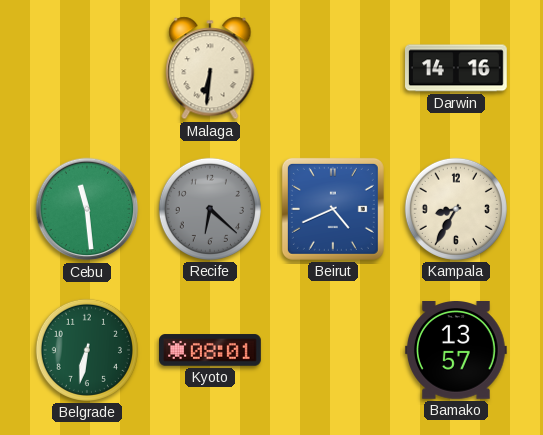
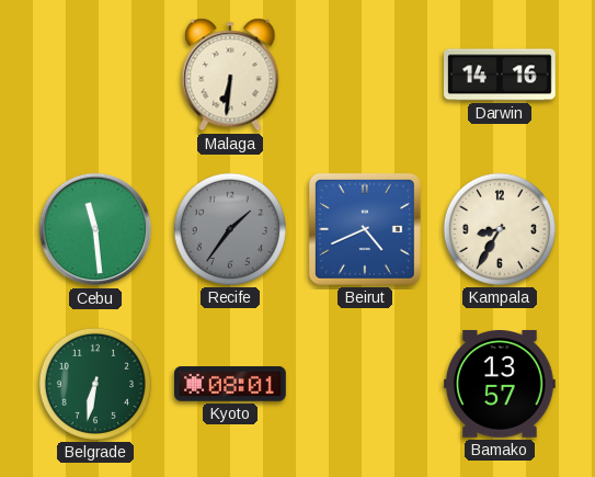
Recife: 6:22 -> 1:36 (230, 229)
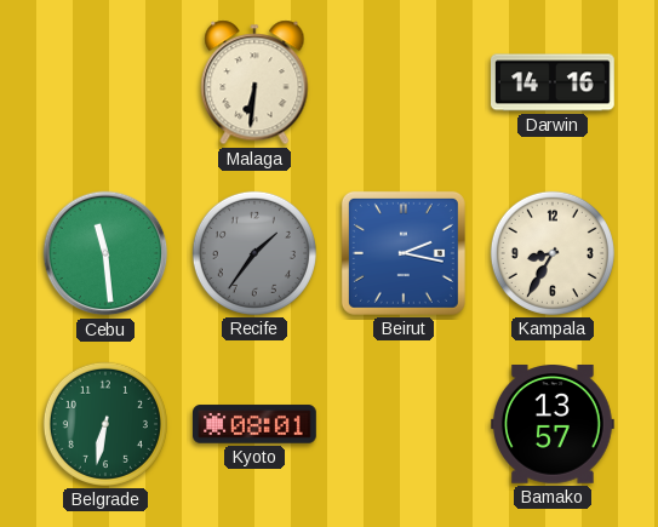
Beirut: 4:41 -> 2:17 (404, 253)
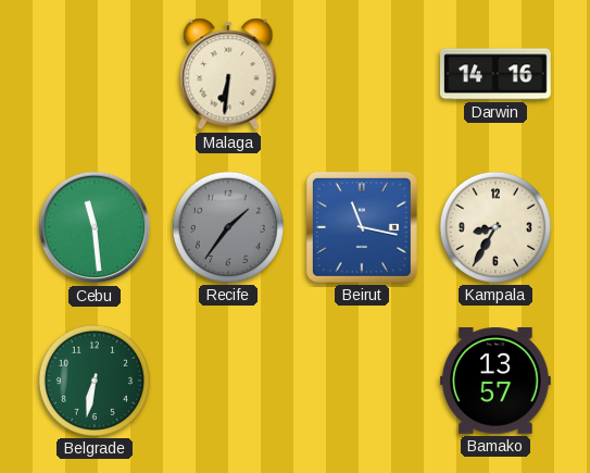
Beirut: 2:17 -> 11:17 (362, 227)
Kyoto: 08:01 -> none (256, 424)
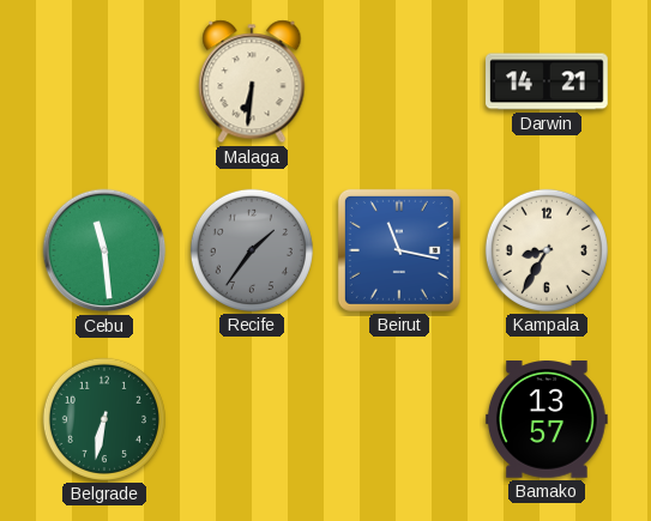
Darwin: 14:16 -> 14:21 (548, 81)
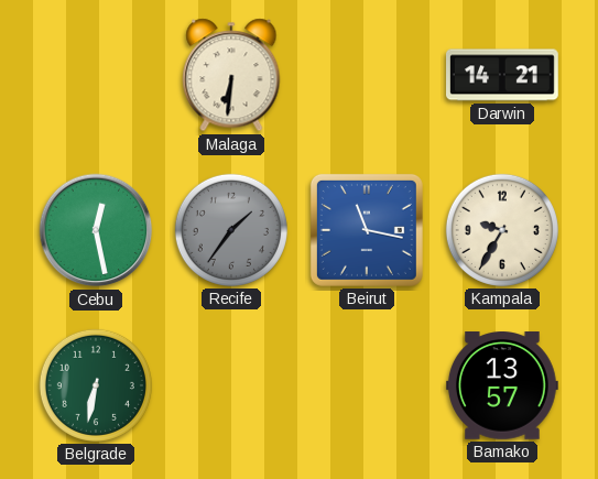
Cebu: 11:29 -> 12:28 (96, 230)
Kampala: 8:35 -> 9:35 (502, 230)
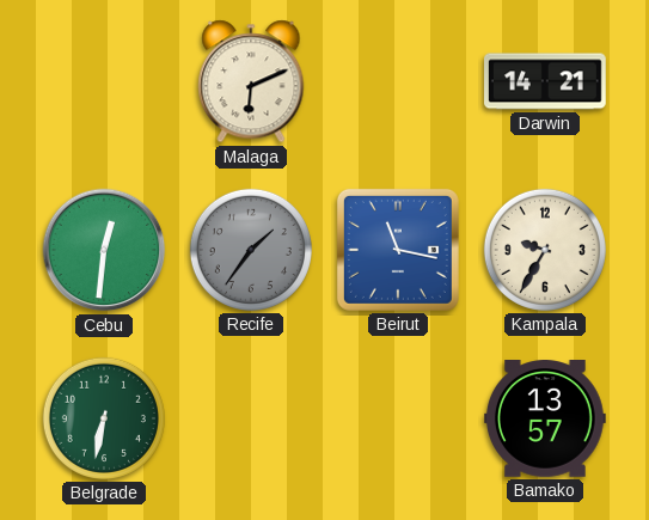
Malaga: 6:31 -> 6:11 (251, 81)
Cebu: 12:28 -> 12:31 (104, 250)
